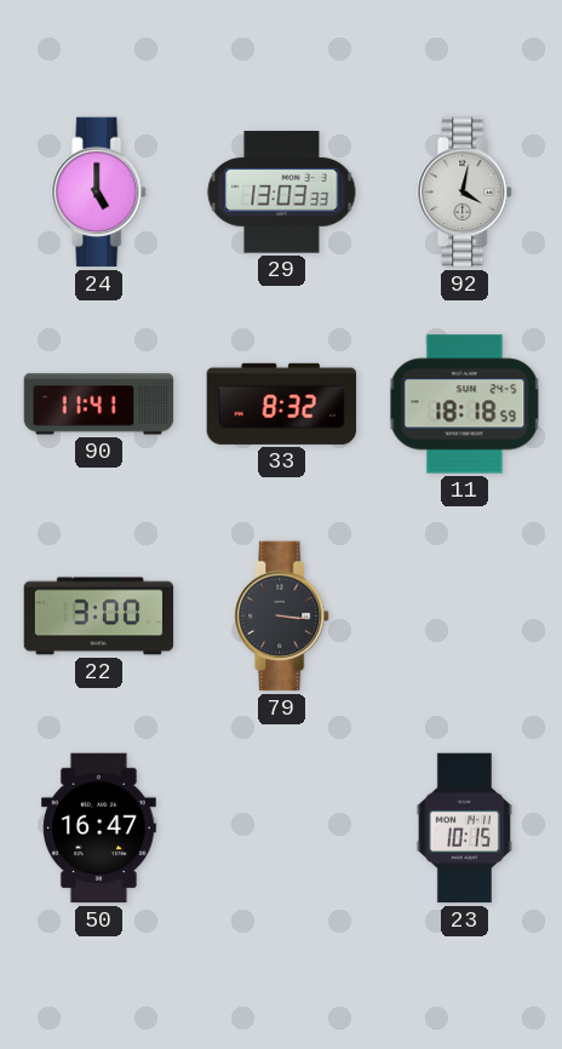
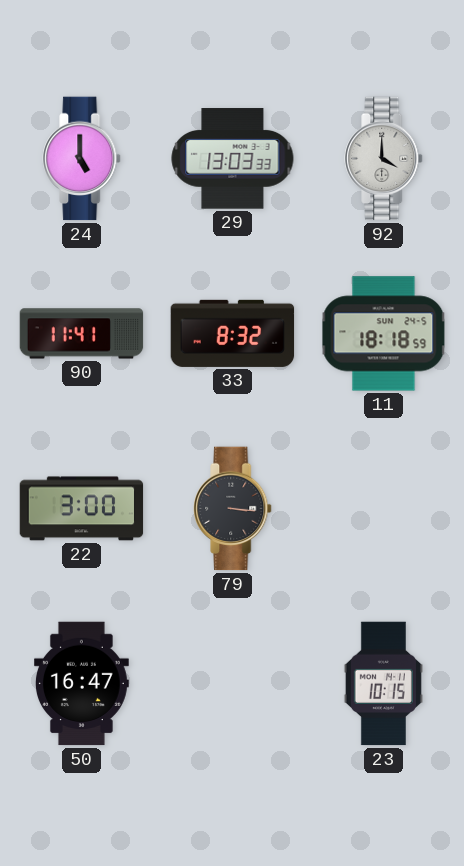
92: 4:02 -> 4:00 (384, 159)
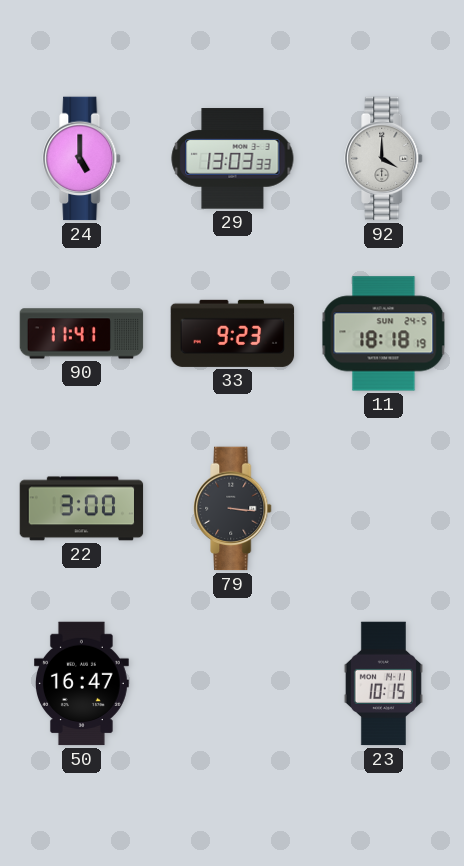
33: 8:32 -> 9:23 (233, 333)
11: 18:18:59 -> 18:18:19 (384, 334)
